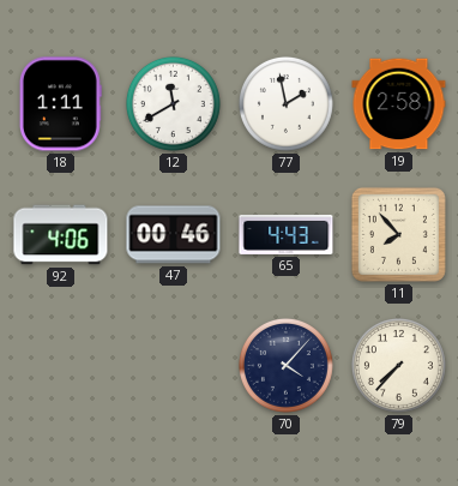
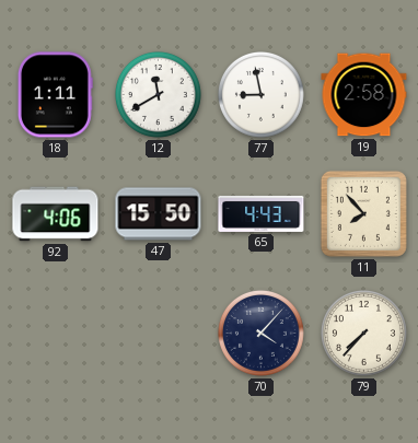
77: 1:58 -> 8:58 (260, 94)
47: 00:46 -> 15:50 (159, 214)
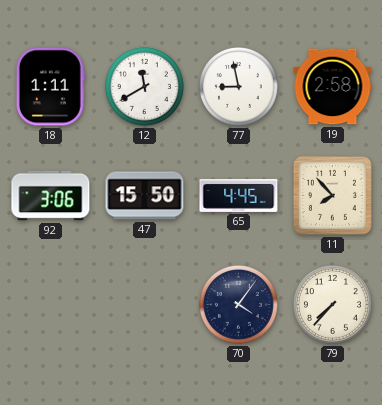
92: 4:06 -> 3:06 (51, 196)
65: 4:43 -> 4:45 (239, 195)
70: 4:07 -> 4:06 (238, 304)
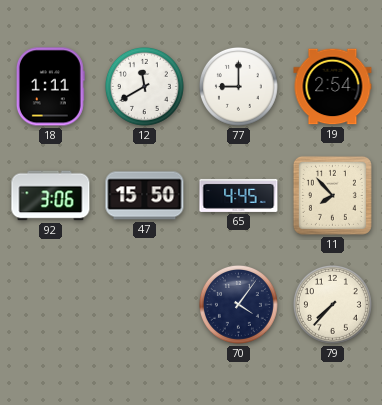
77: 8:58 -> 9:00 (238, 86)
19: 2:58 -> 2:54 (333, 87)
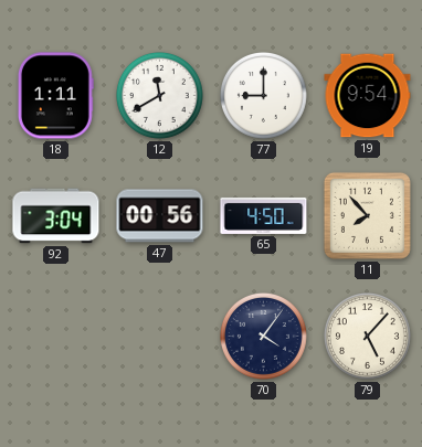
19: 2:54 -> 9:54 (368, 96)
92: 3:06 -> 3:04 (56, 216)
47: 15:50 -> 00:56 (160, 216)
65: 4:45 -> 4:50 (264, 215)
79: 7:37 -> 5:07 (367, 336)
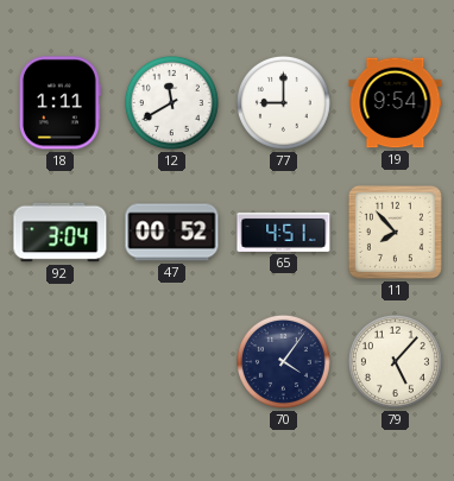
47: 00:56 -> 00:52 (172, 233)
65: 4:50 -> 4:51 (284, 232)
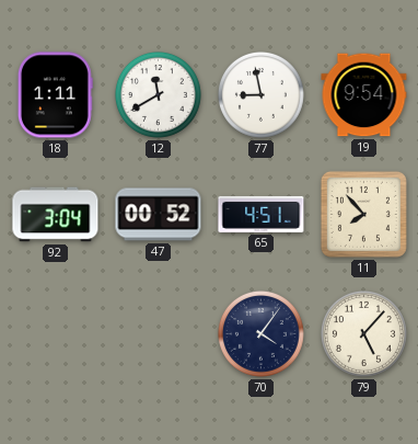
77: 9:00 -> 8:58 (260, 94)
